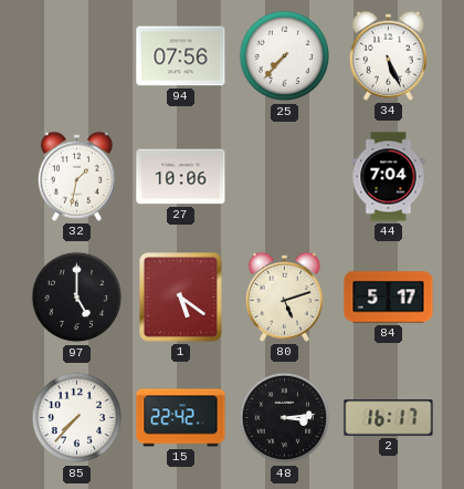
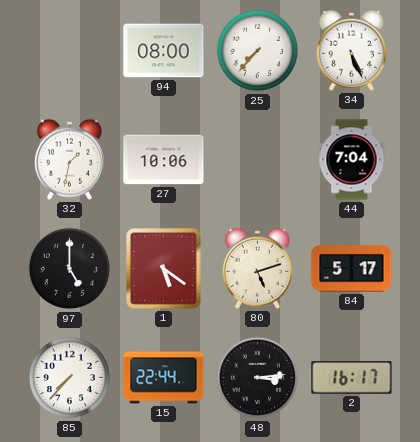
94: 07:56 -> 08:00 (164, 51)
15: 22:42 -> 22:44 (164, 378)
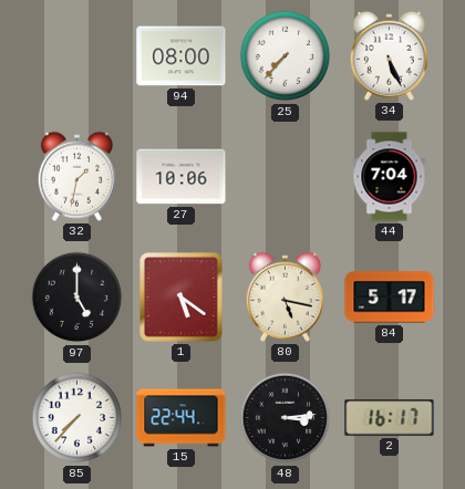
80: 5:12 -> 5:17 (285, 296)
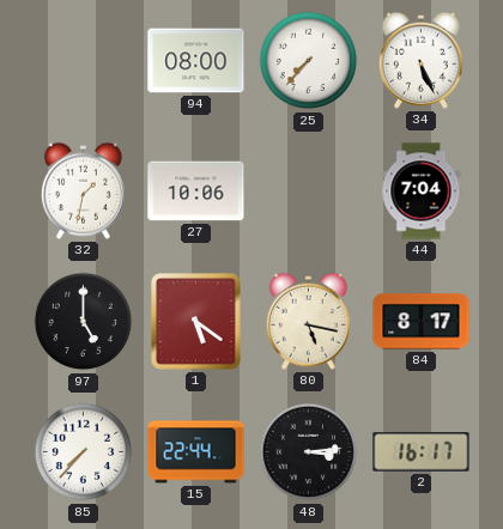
84: 5:17 -> 8:17 (422, 322)
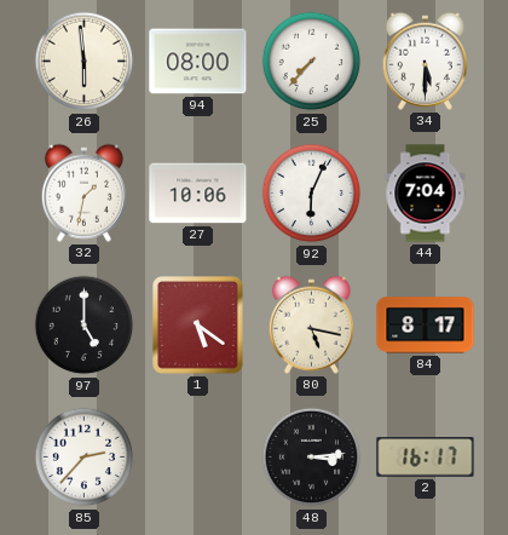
26: none -> 5:59 (85, 62)
34: 5:26 -> 5:30 (425, 61)
92: none -> 6:04 (312, 194)
85: 7:37 -> 2:37 (85, 458)
15: 22:44 -> none (196, 452)
